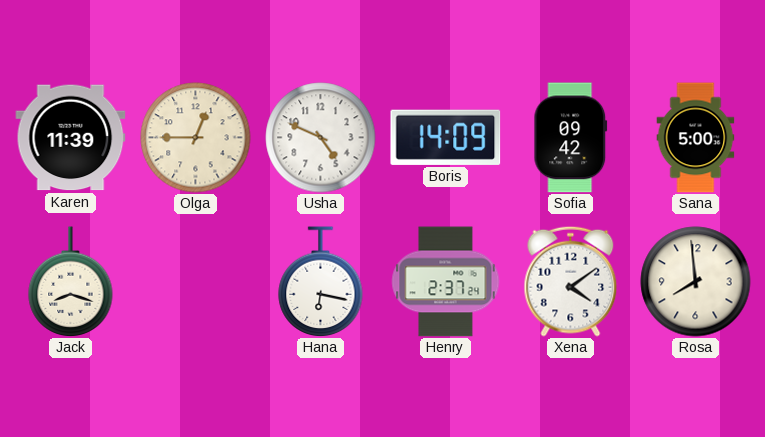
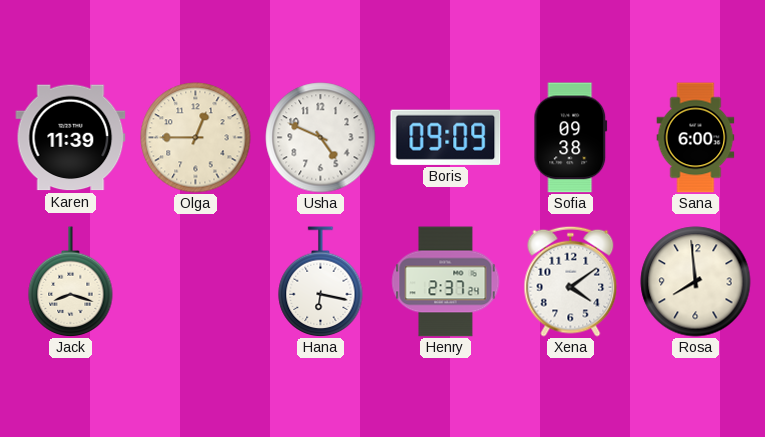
Boris: 14:09 -> 09:09 (446, 137)
Sofia: 09:42 -> 09:38 (571, 138)
Sana: 5:00 -> 6:00 (696, 138)
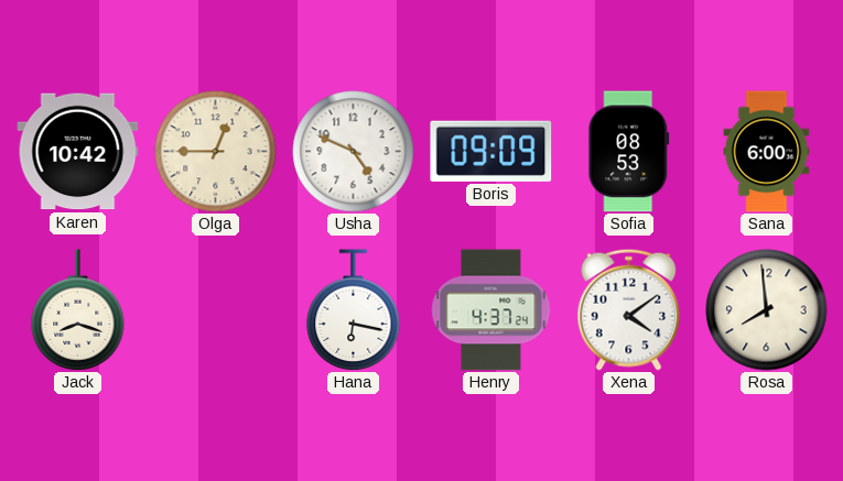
Karen: 11:39 -> 10:42 (78, 152)
Sofia: 09:38 -> 08:53 (629, 152)
Henry: 2:37 -> 4:37 (491, 310)
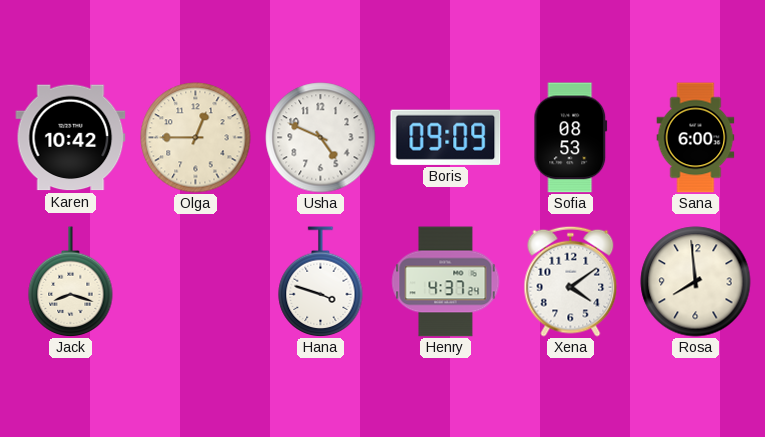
Hana: 6:17 -> 3:48 (321, 281)
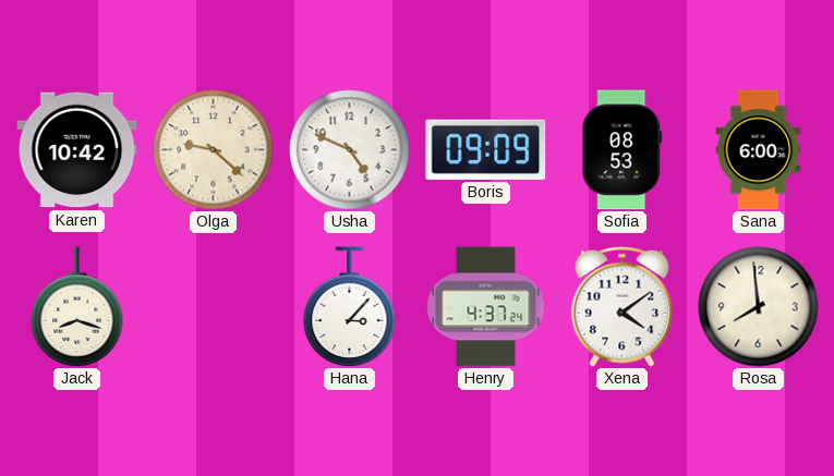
Olga: 12:45 -> 9:22 (214, 150)
Hana: 3:48 -> 3:07 (350, 306)
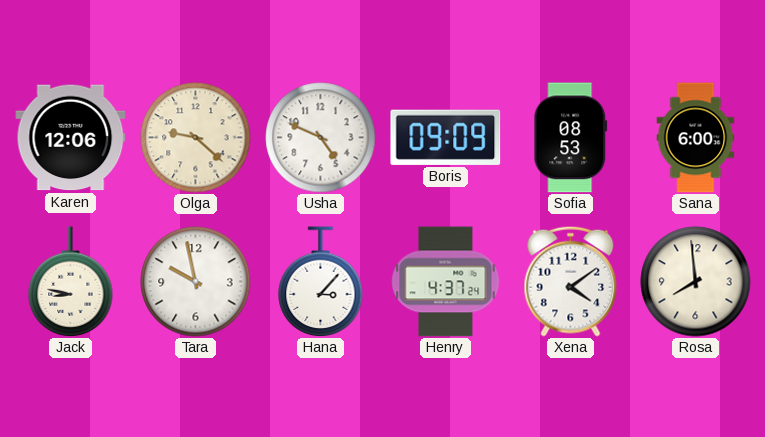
Karen: 10:42 -> 12:06 (71, 138)
Jack: 8:18 -> 8:47 (71, 281)
Tara: none -> 9:58 (196, 282)
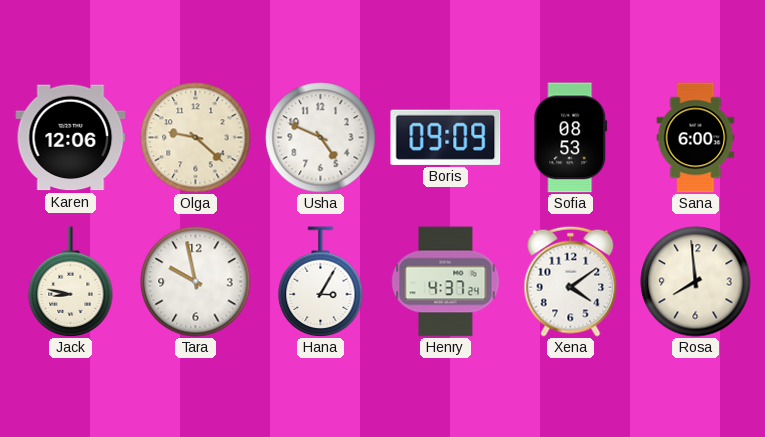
Hana: 3:07 -> 3:05 (321, 281)
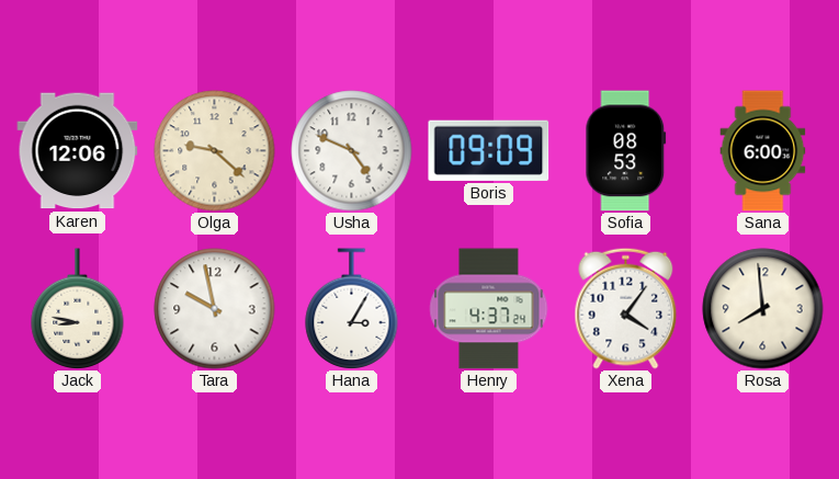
Xena: 4:09 -> 4:06 (626, 308)
